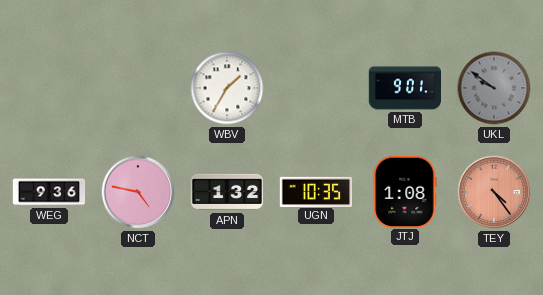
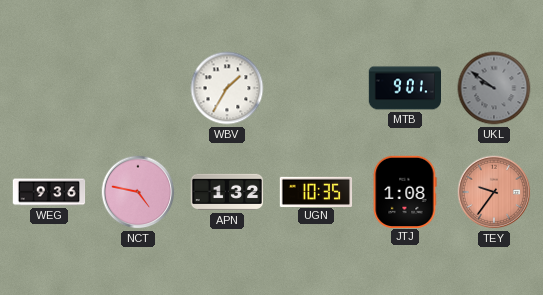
TEY: 4:24 -> 9:36 (494, 192)
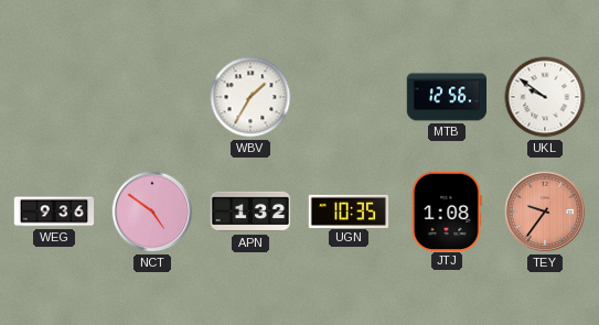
MTB: 9:01 -> 12:56 (447, 97)
UKL dial: grey -> white (545, 97)
NCT: 4:47 -> 4:51 (152, 212)
